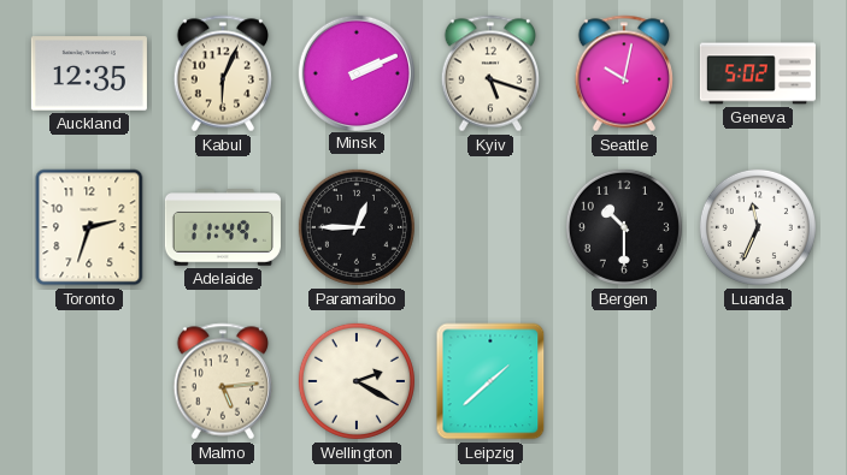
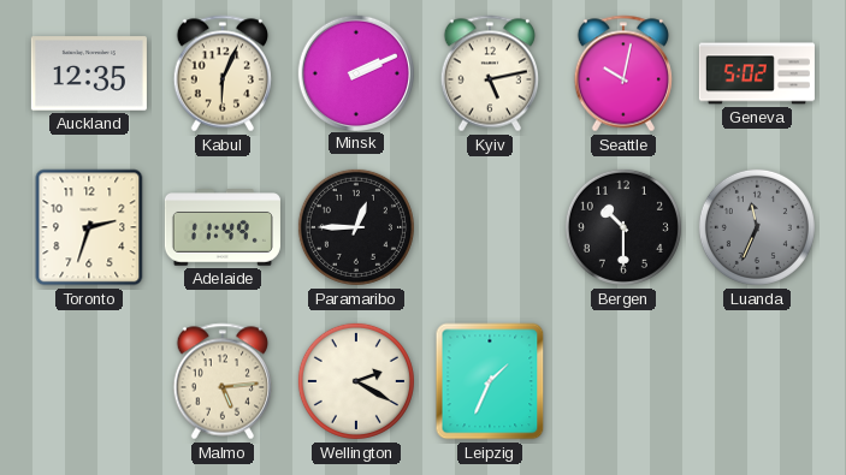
Kyiv: 5:18 -> 5:13 (489, 73)
Luanda dial: white -> grey (757, 227)
Leipzig: 1:38 -> 1:34 (490, 381)
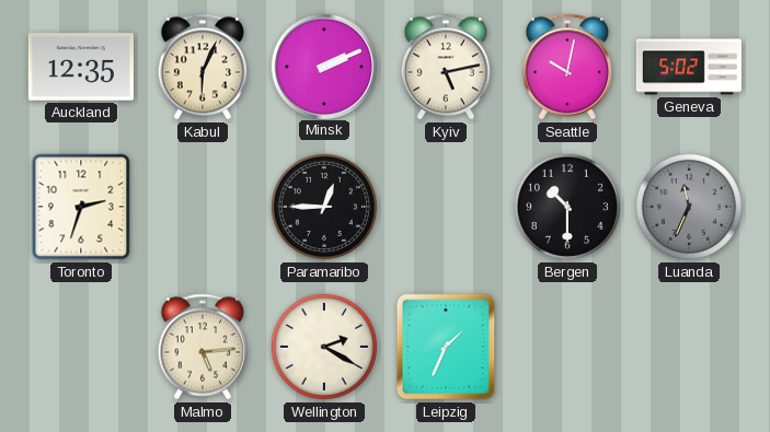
Adelaide: 11:49 -> none (223, 227)
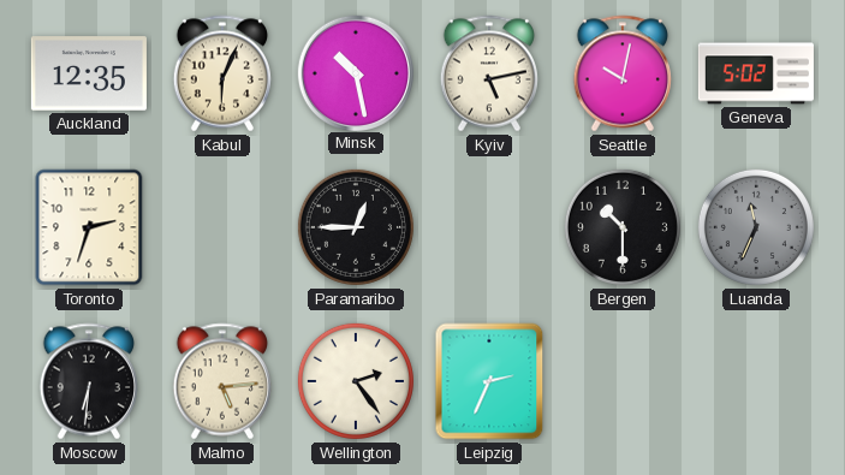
Minsk: 2:11 -> 10:28 (355, 72)
Moscow: none -> 6:31 (88, 381)
Wellington: 2:20 -> 2:24 (356, 381)
Leipzig: 1:34 -> 2:34 (489, 381)
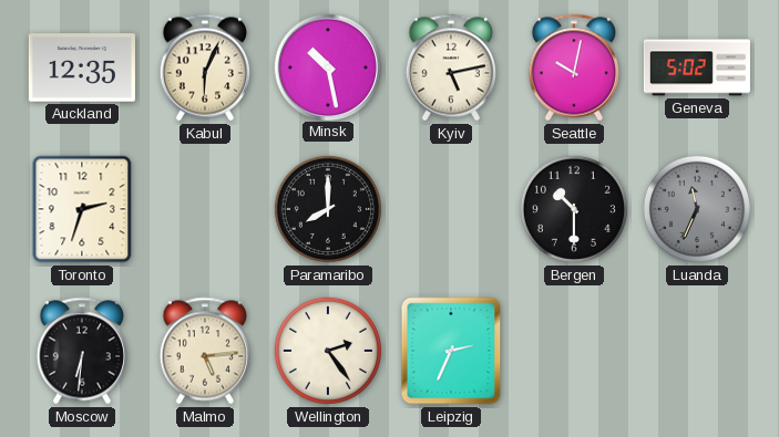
Paramaribo: 12:45 -> 8:00 (328, 209)
